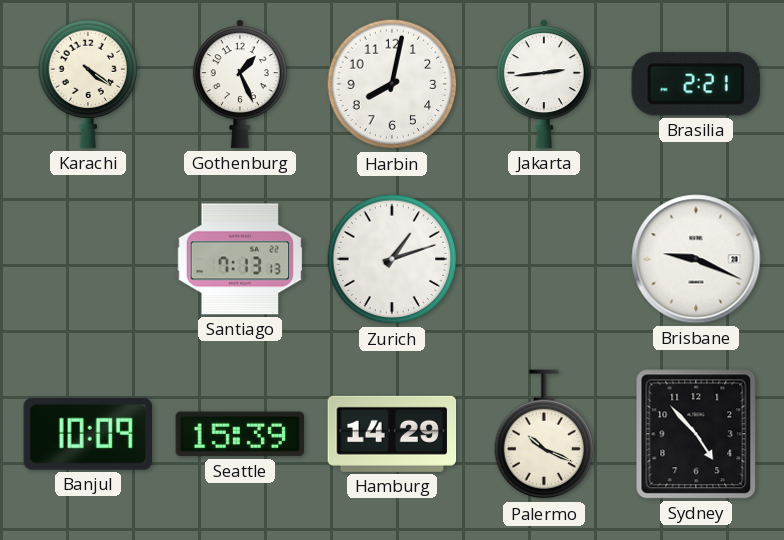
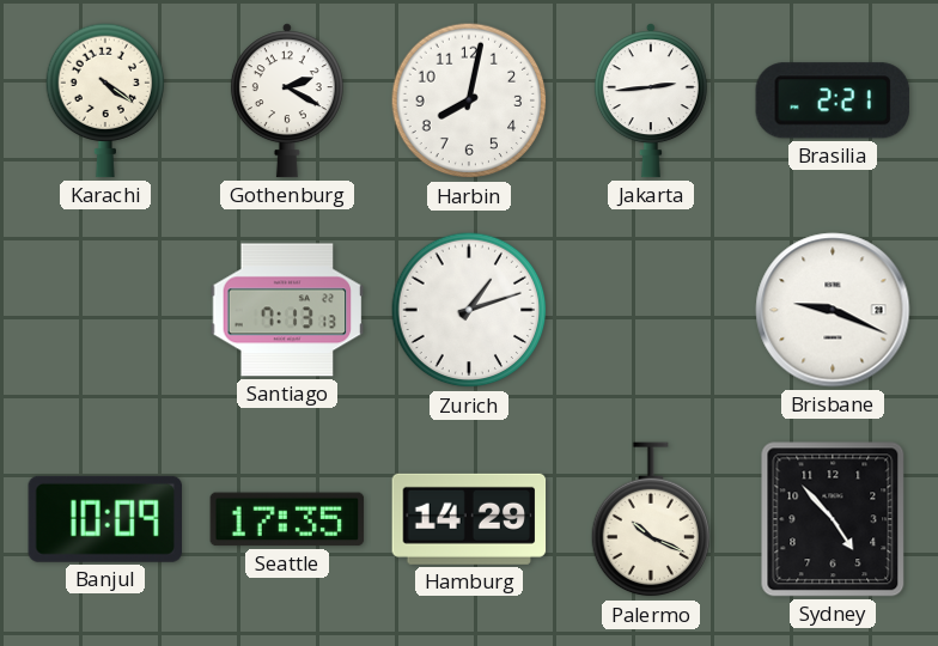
Gothenburg: 1:26 -> 2:20 (287, 100)
Seattle: 15:39 -> 17:35 (287, 519)
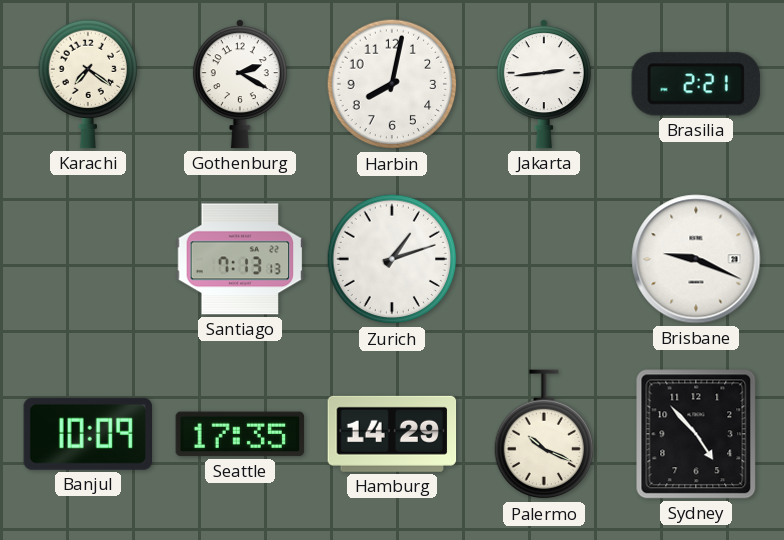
Karachi: 4:21 -> 7:21 (88, 84)
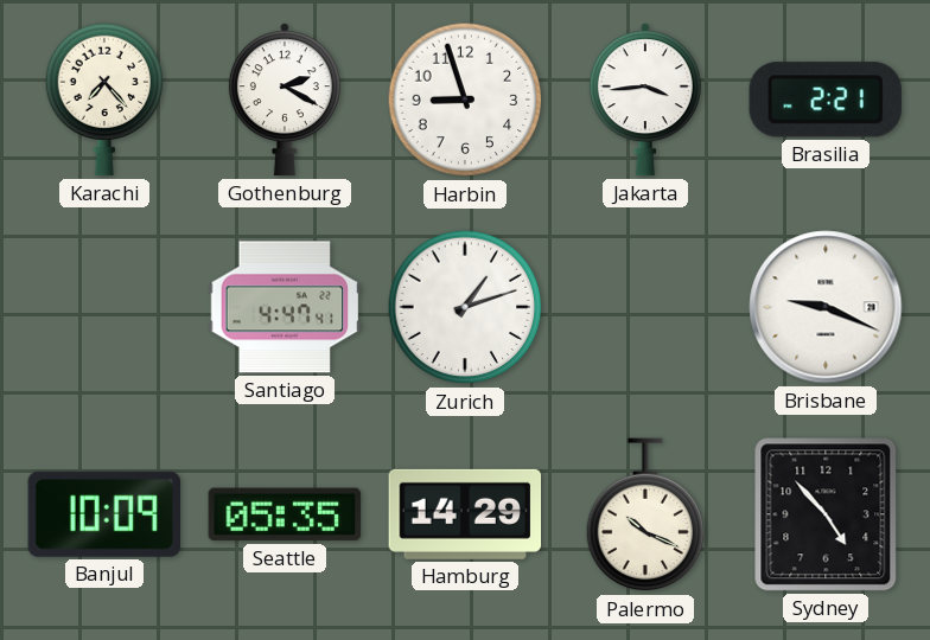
Karachi: 7:21 -> 7:23 (104, 100)
Harbin: 8:02 -> 8:57 (465, 100)
Jakarta: 2:44 -> 3:44 (645, 100)
Santiago: 7:13 -> 4:47 (285, 307)
Seattle: 17:35 -> 05:35 (285, 514)
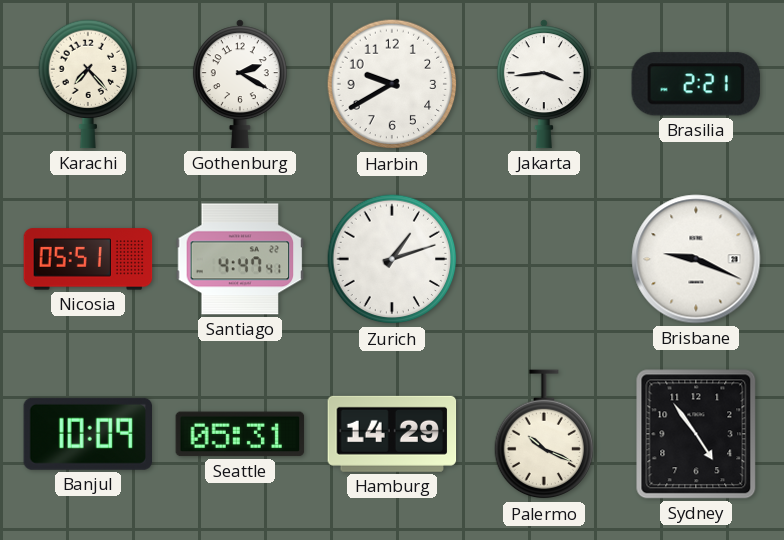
Harbin: 8:57 -> 9:40 (392, 84)
Nicosia: none -> 05:51 (88, 259)
Seattle: 05:35 -> 05:31 (240, 434)
Sydney: 4:53 -> 4:54 (696, 434)
